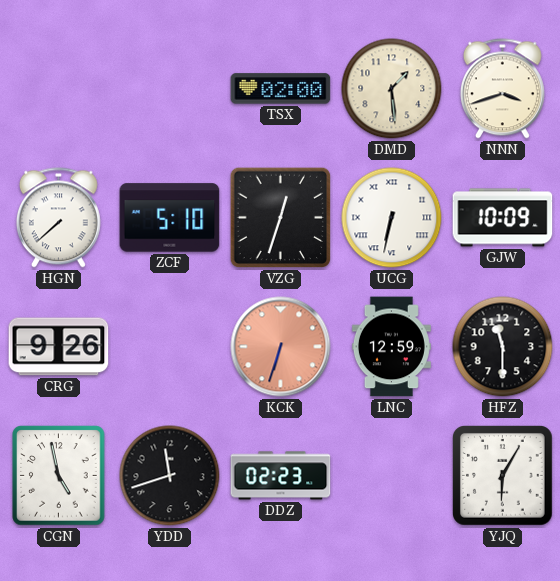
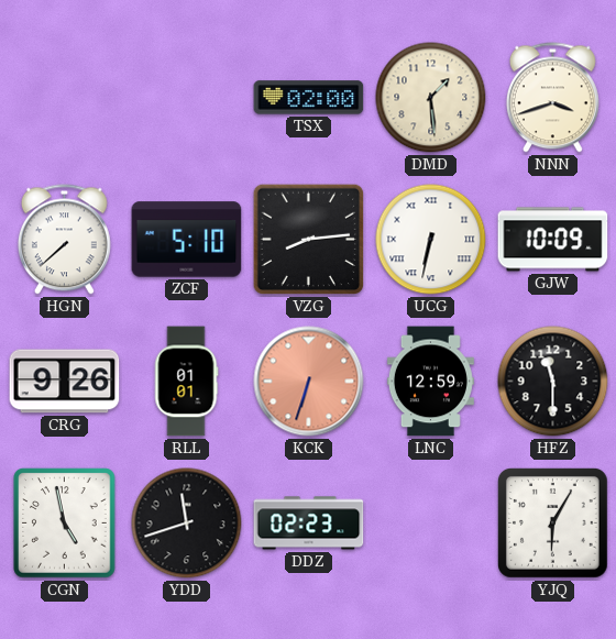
VZG: 12:33 -> 8:14 (309, 240)
RLL: none -> 01:01 (186, 382)
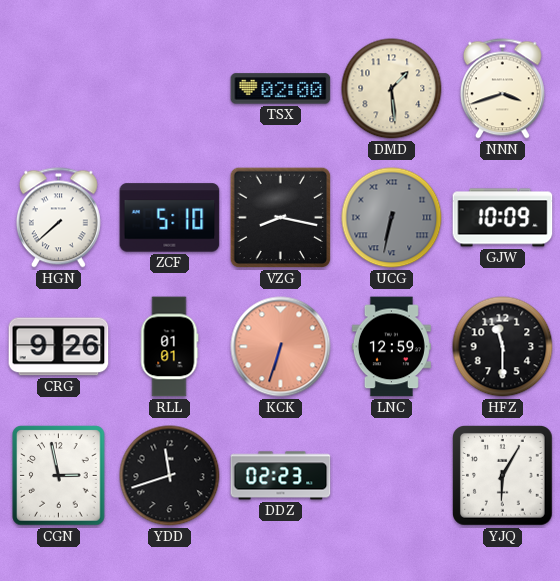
VZG: 8:14 -> 8:17 (281, 218)
UCG dial: white -> grey (392, 218)
CGN: 4:58 -> 2:58 (59, 476)
